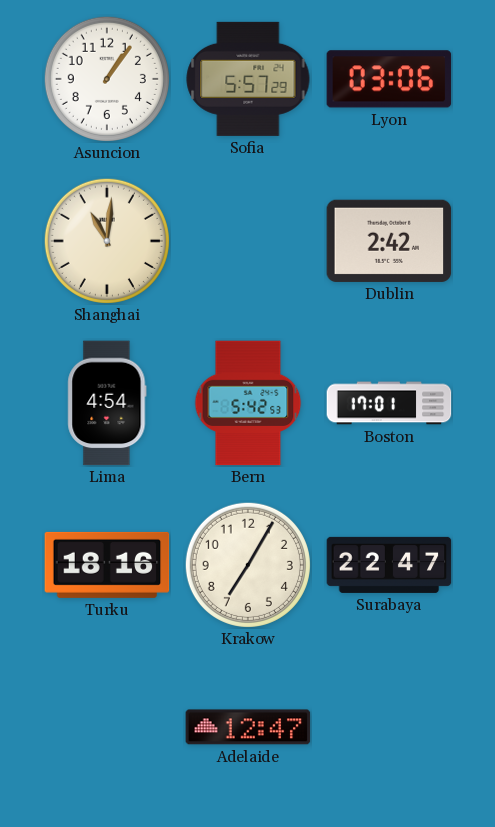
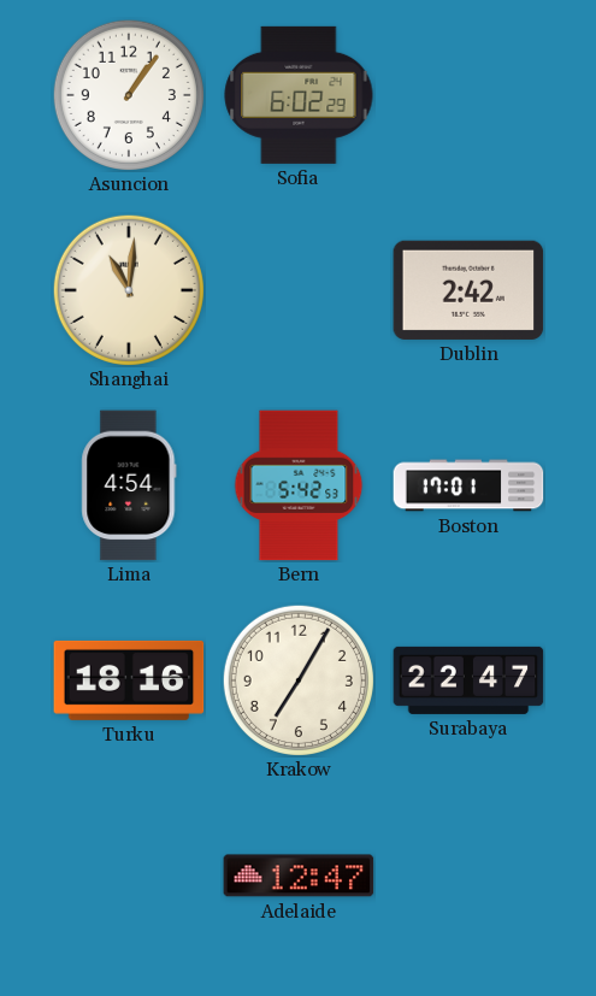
Sofia: 5:57 -> 6:02 (299, 95)
Lyon: 03:06 -> none (389, 79)
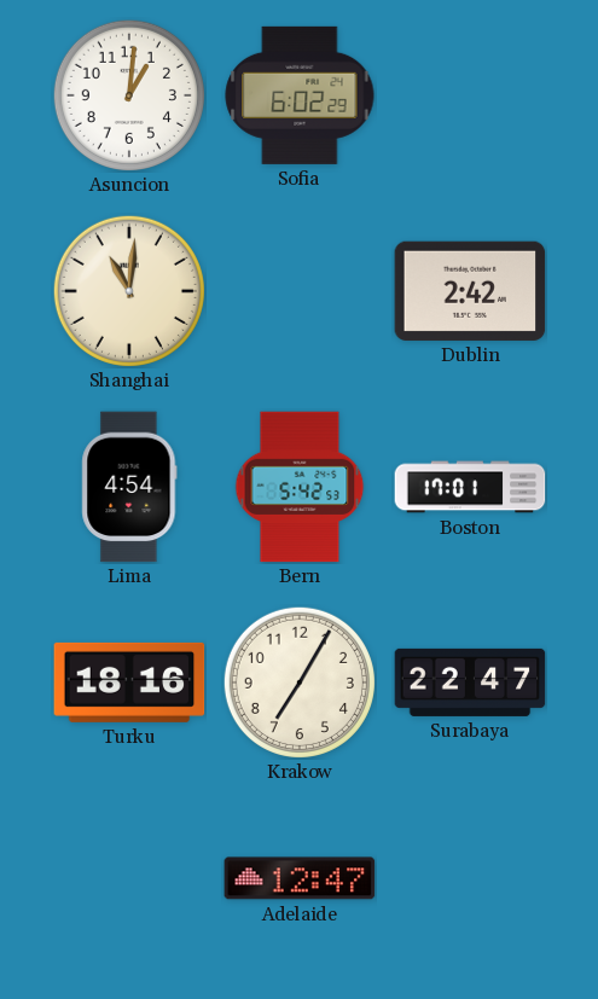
Asuncion: 1:06 -> 1:01 (129, 95)
